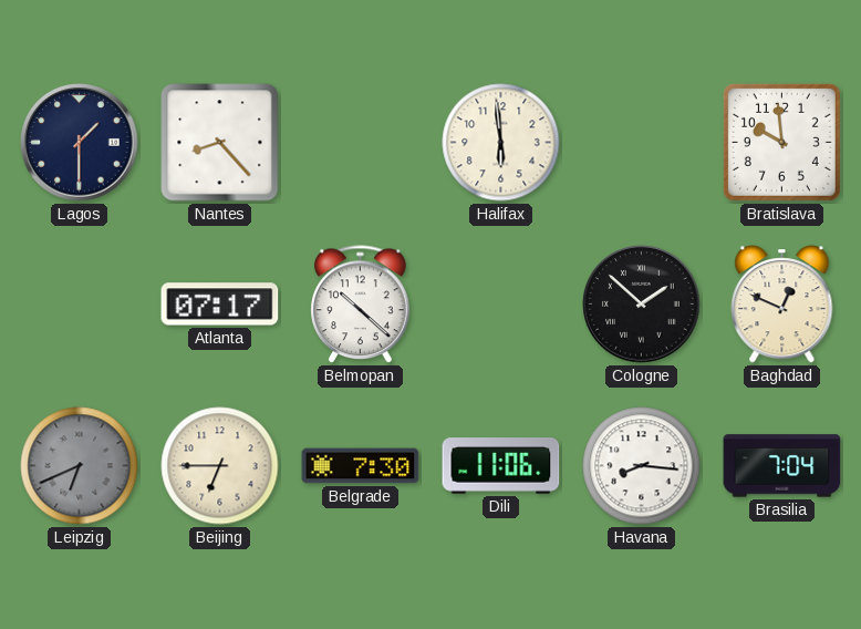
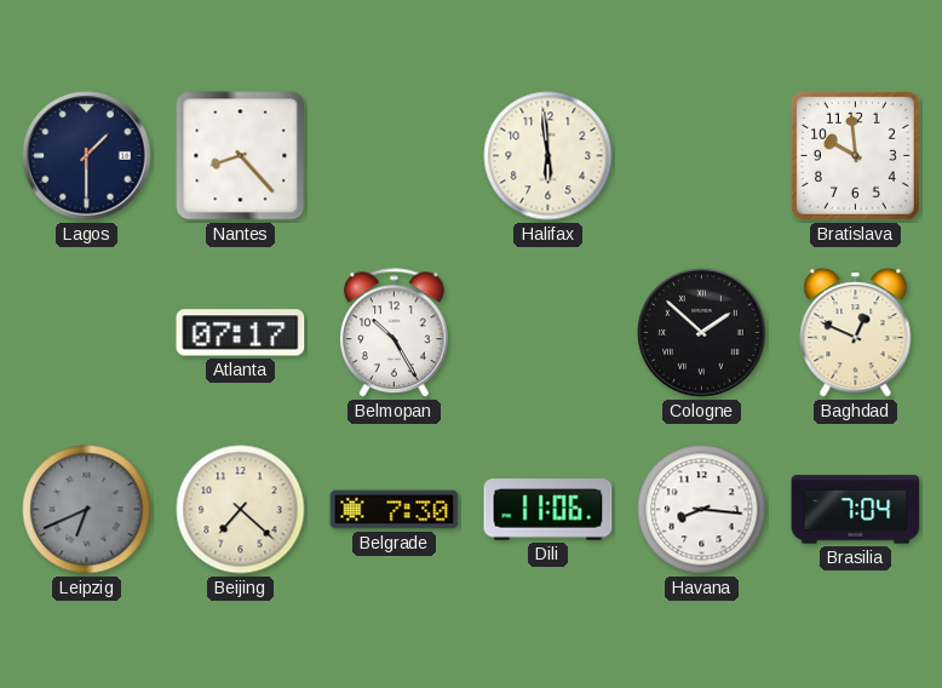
Belmopan: 10:22 -> 10:25 (395, 333)
Beijing: 6:45 -> 7:22 (241, 510)
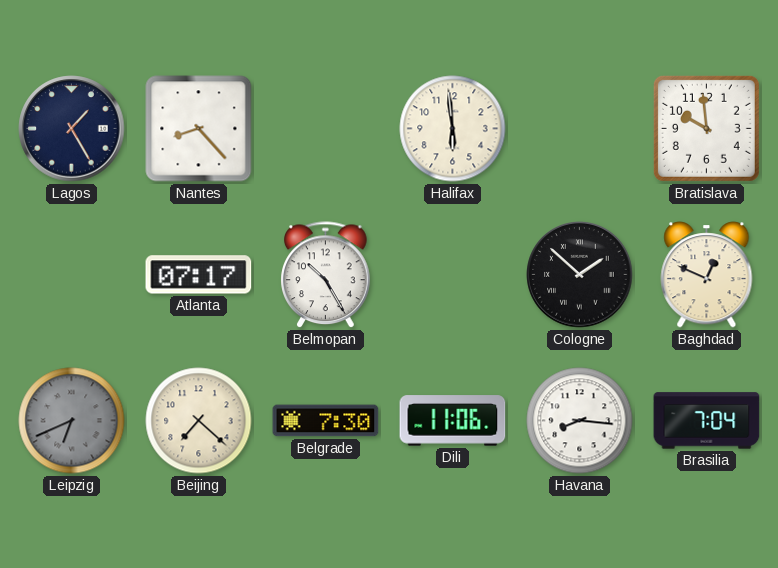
Lagos: 1:30 -> 1:25 (72, 129)
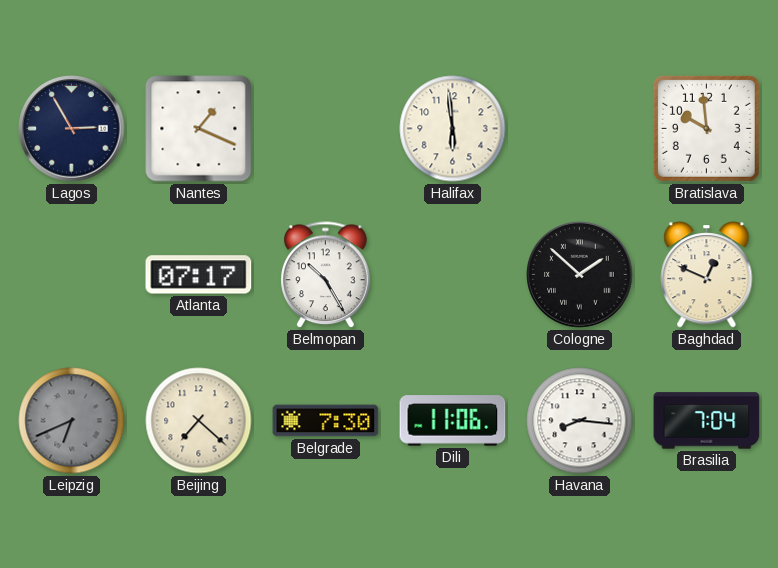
Lagos: 1:25 -> 2:55 (72, 129)
Nantes: 8:23 -> 1:19 (199, 129)
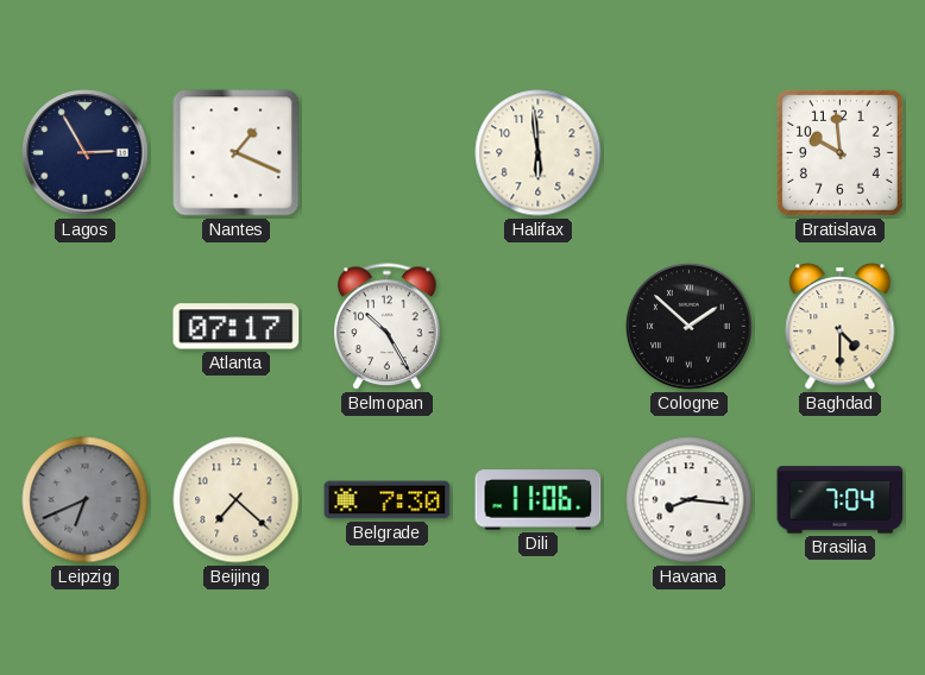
Baghdad: 12:49 -> 4:30 (841, 327)
